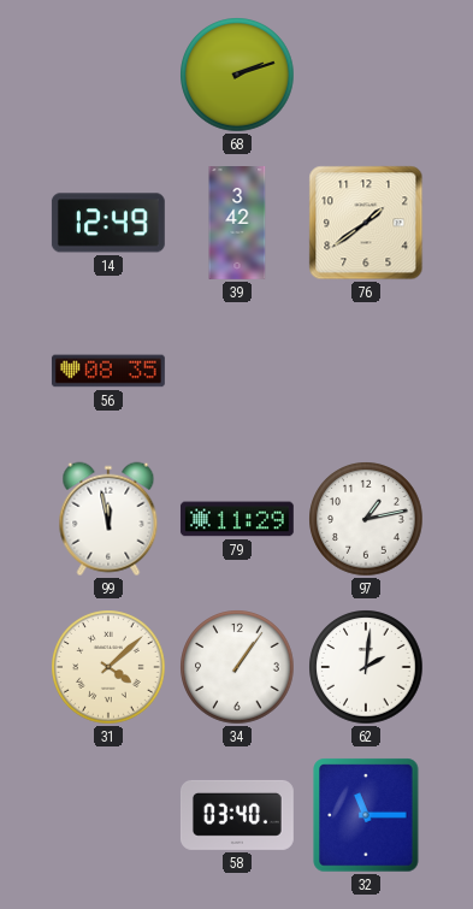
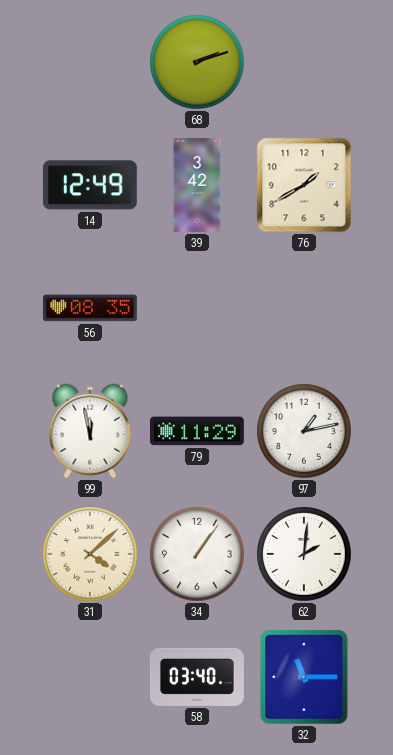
76: 1:39 -> 1:40 (304, 185)
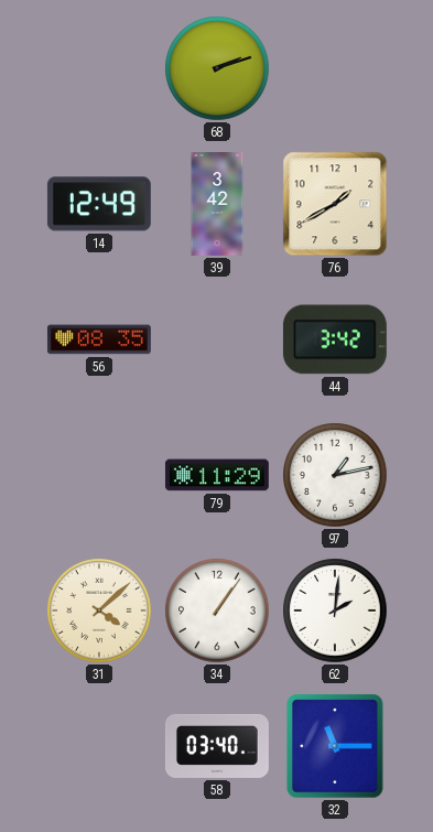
44: none -> 3:42 (335, 339)
99: 11:58 -> none (90, 431)
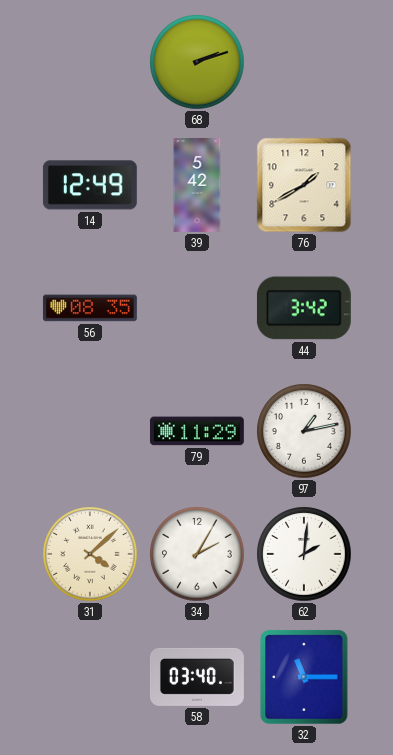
39: 3:42 -> 5:42 (197, 186)
34: 1:06 -> 2:05 (197, 554)
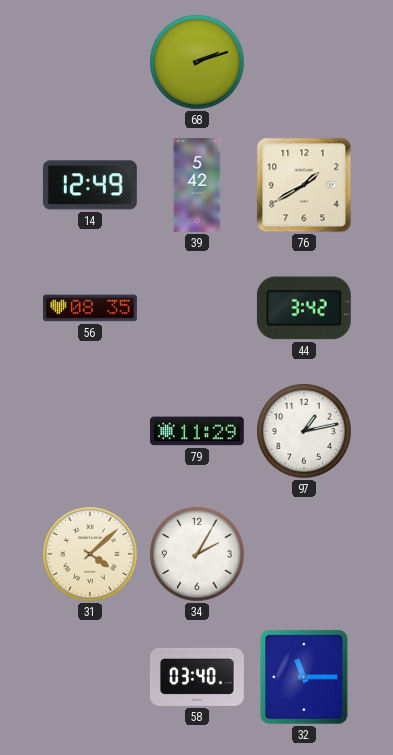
62: 2:01 -> none (304, 554)
